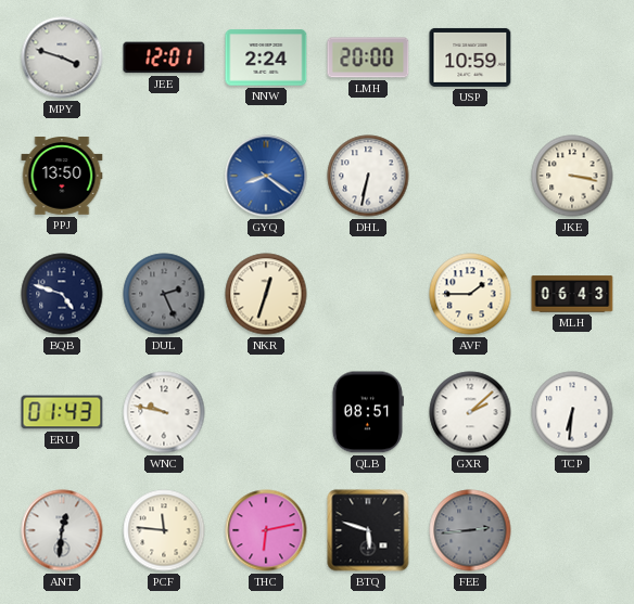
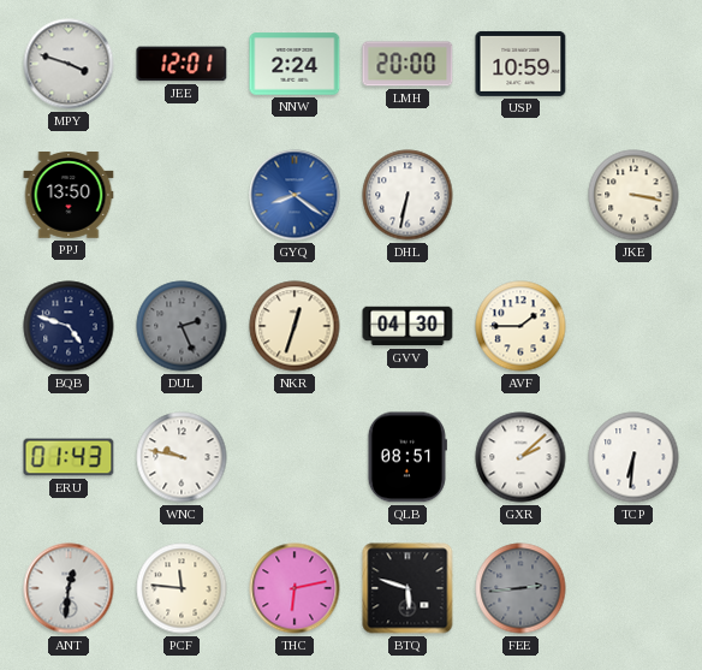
GVV: none -> 04:30 (407, 326)
MLH: 06:43 -> none (572, 294)
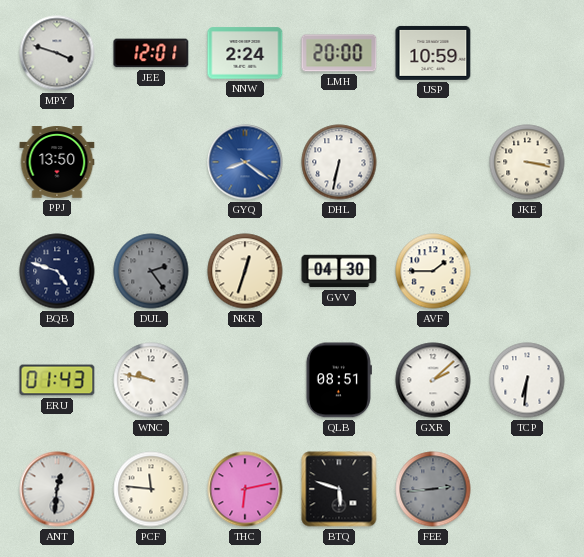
DUL: 2:26 -> 2:24 (151, 271)
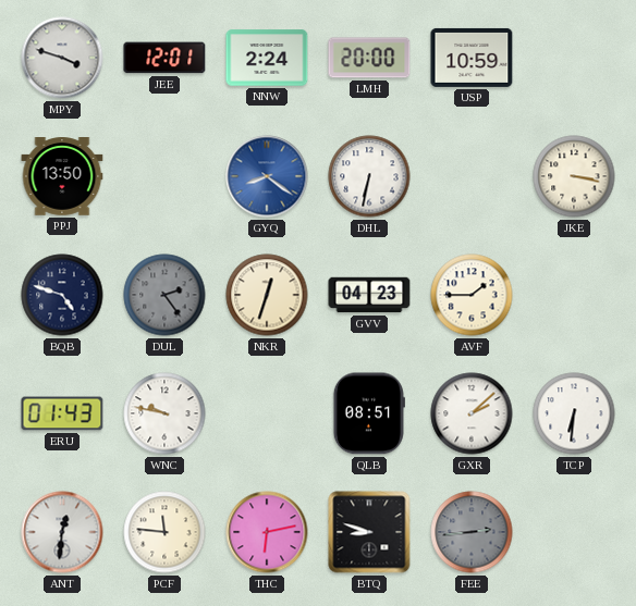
GVV: 04:30 -> 04:23 (369, 295)
BTQ: 5:48 -> 8:48 (369, 532)
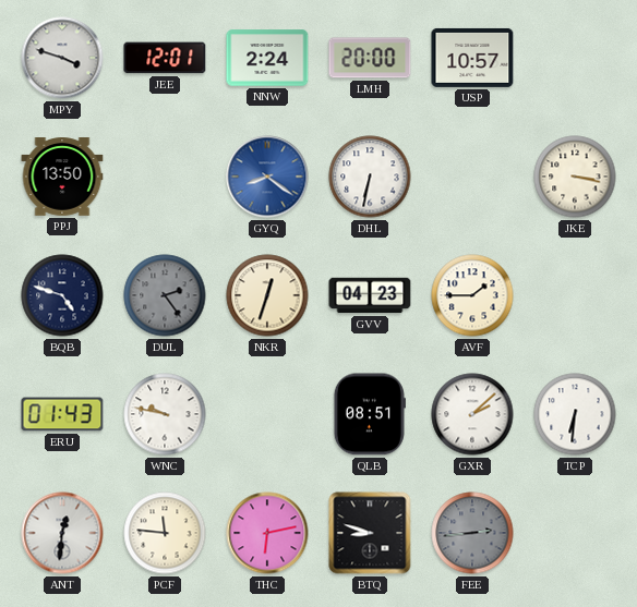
USP: 10:59 -> 10:57 (472, 58)
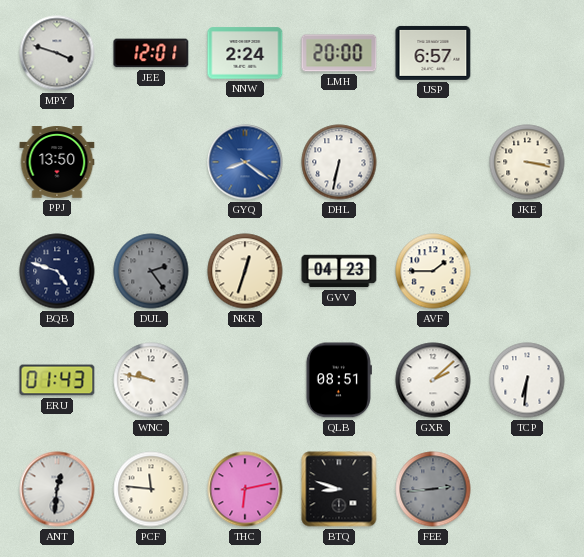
USP: 10:57 -> 6:57 (433, 53)
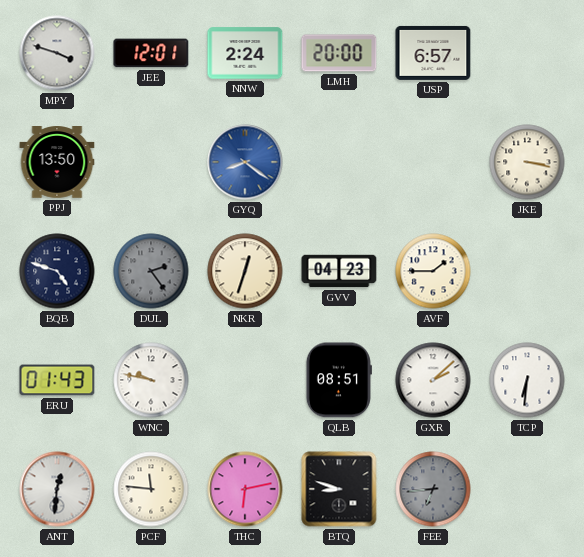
DHL: 6:32 -> none (339, 162)
FEE: 2:44 -> 6:44 (433, 489)
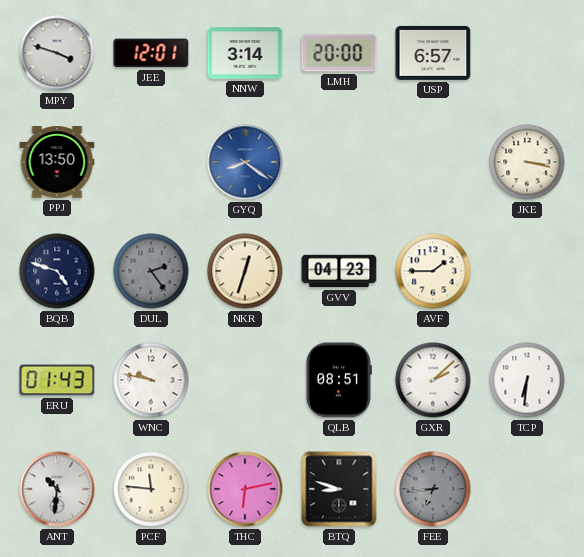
NNW: 2:24 -> 3:14 (245, 53)
ANT: 12:31 -> 10:31 (57, 489)
